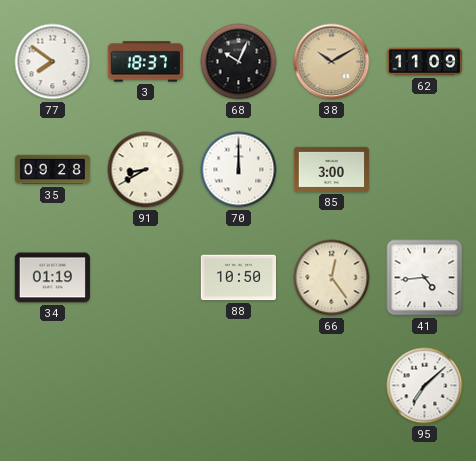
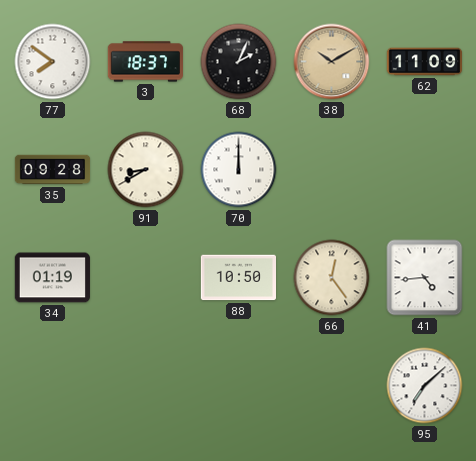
68: 10:04 -> 2:04 (239, 62)
85: 3:00 -> none (331, 169)
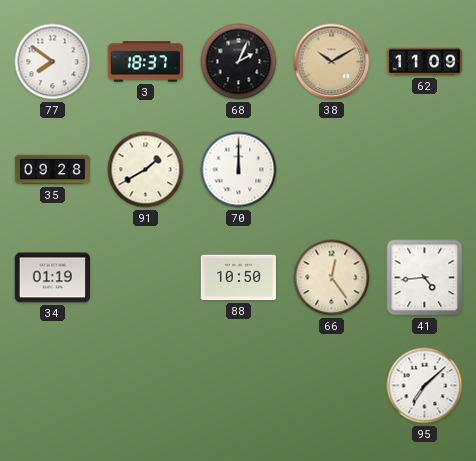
91: 8:40 -> 1:40 (146, 170)
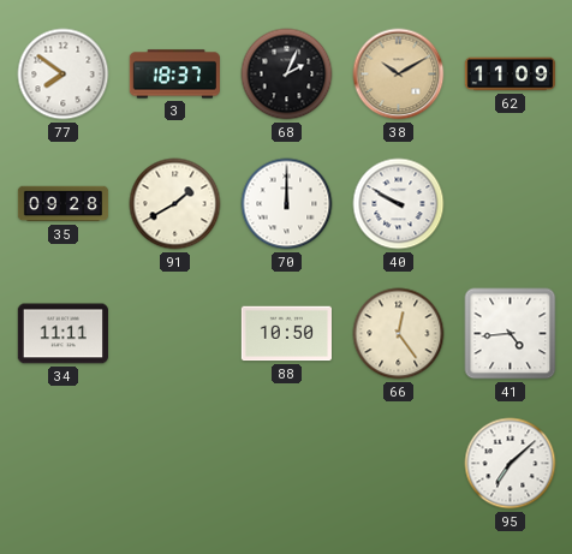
40: none -> 9:50 (399, 204)
34: 01:19 -> 11:11 (62, 334)
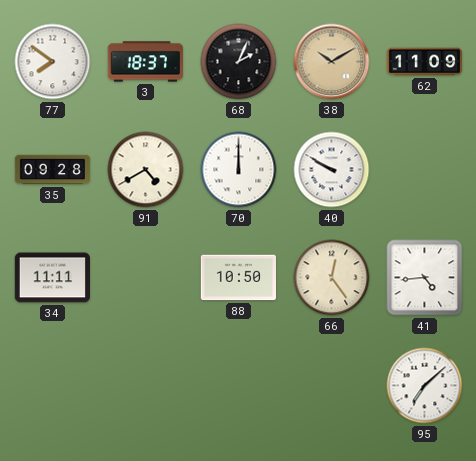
91: 1:40 -> 4:40 (146, 170)
